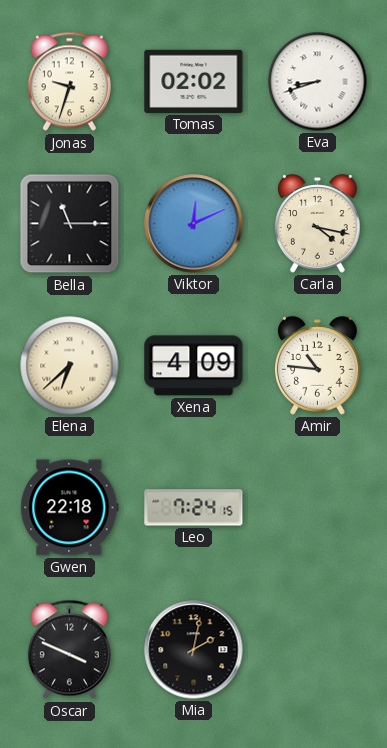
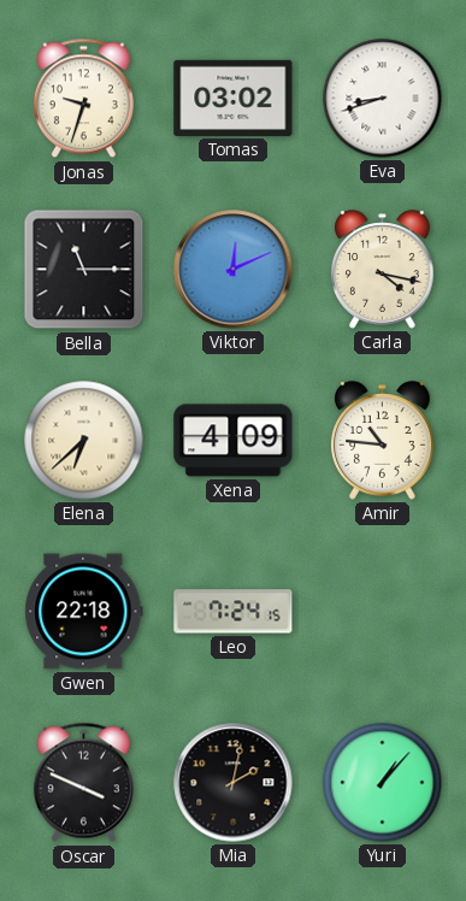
Tomas: 02:02 -> 03:02 (234, 98)
Yuri: none -> 1:07 (383, 783)
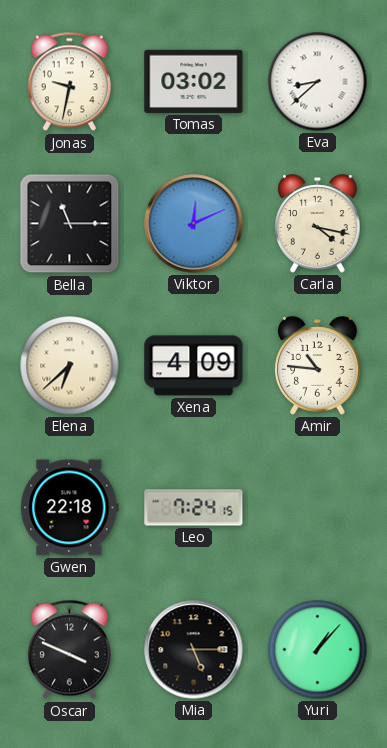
Jonas: 9:33 -> 9:32 (69, 82)
Eva: 8:42 -> 8:38 (318, 82)
Mia: 2:02 -> 5:15 (194, 650)
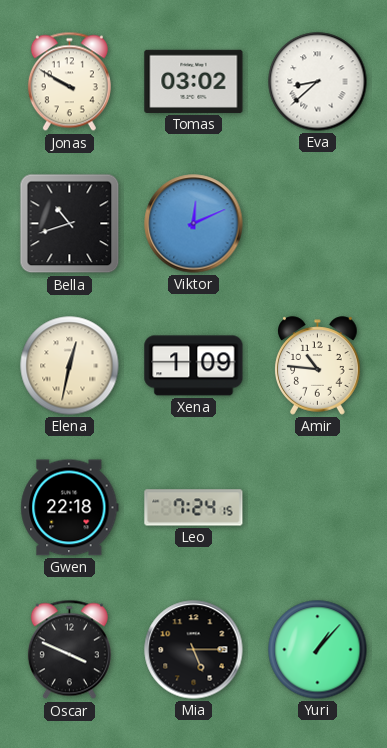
Jonas: 9:32 -> 9:50 (69, 82)
Bella: 11:15 -> 10:42 (70, 224)
Carla: 4:17 -> none (318, 224)
Elena: 6:38 -> 12:32 (70, 366)
Xena: 4:09 -> 1:09 (194, 366)
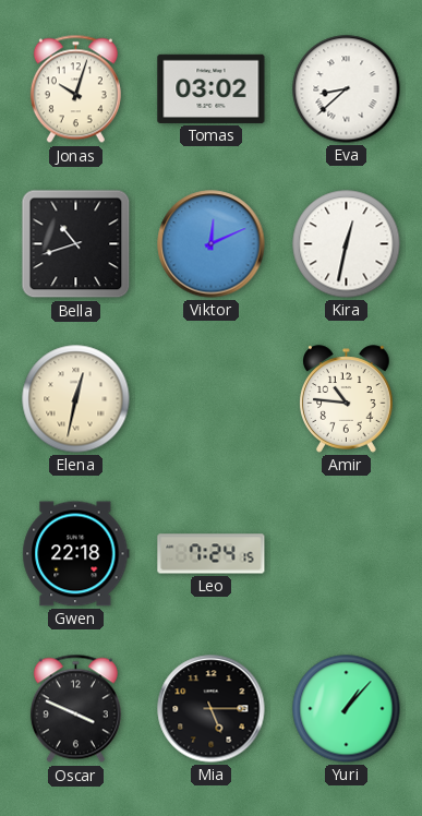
Jonas: 9:50 -> 10:03 (75, 89)
Kira: none -> 12:32 (347, 244)
Xena: 1:09 -> none (194, 366)
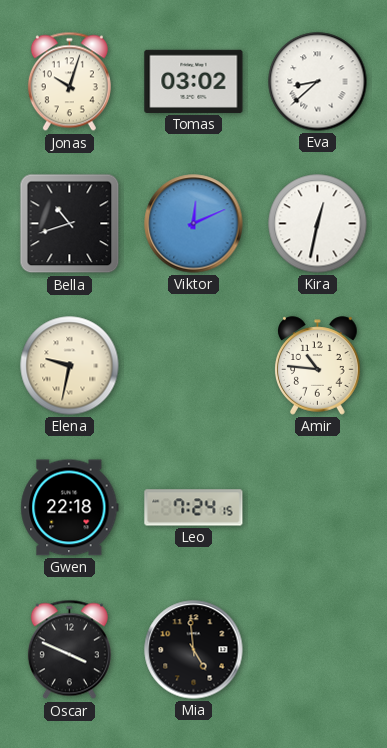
Elena: 12:32 -> 9:32 (70, 366)
Mia: 5:15 -> 4:59 (194, 650)
Yuri: 1:07 -> none (347, 709)
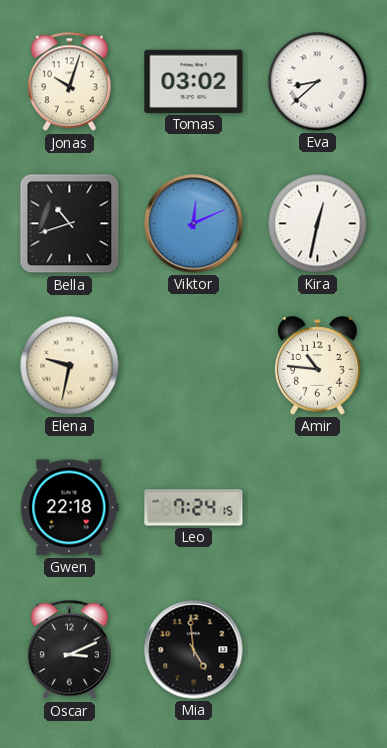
Oscar: 3:49 -> 3:11 (69, 650)
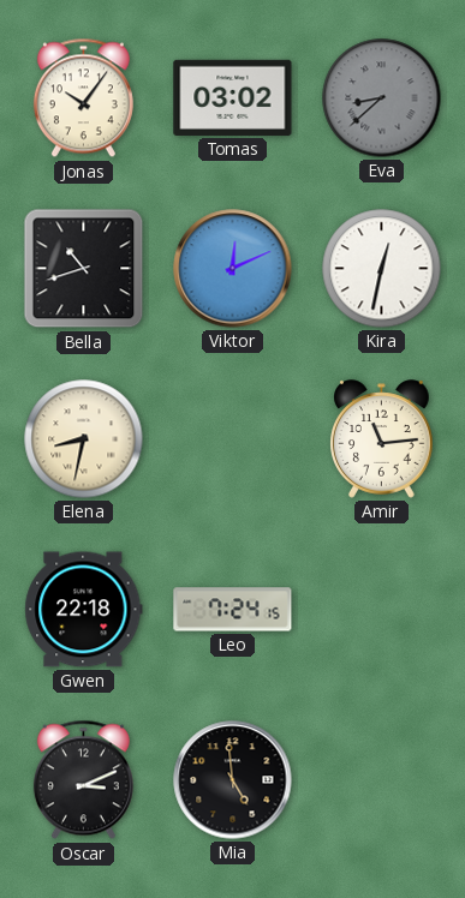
Jonas: 10:03 -> 10:06 (83, 98)
Eva dial: white -> grey (382, 98)
Elena: 9:32 -> 8:32 (84, 439)
Amir: 10:46 -> 11:14 (382, 439)
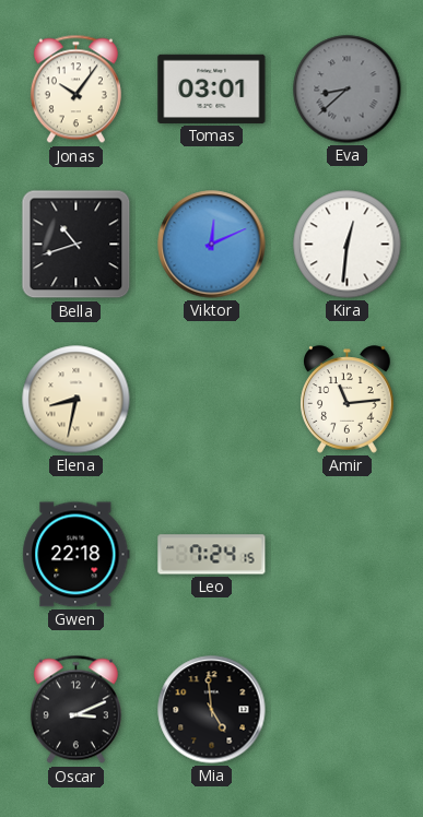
Tomas: 03:02 -> 03:01 (212, 88)
Kira: 12:32 -> 12:31 (348, 245)
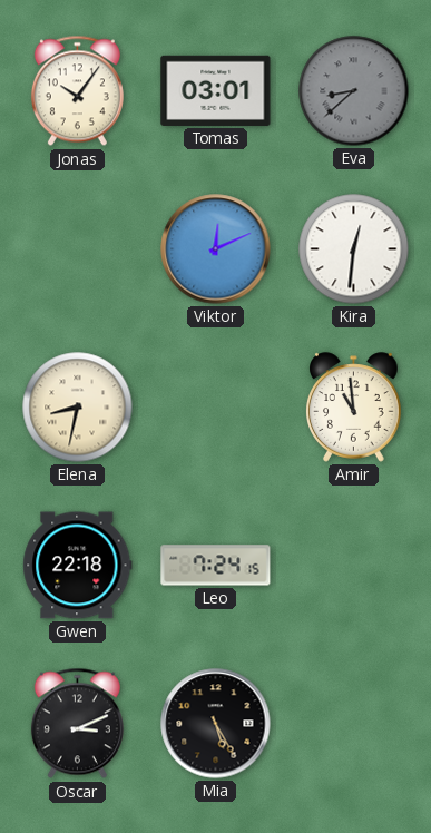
Bella: 10:42 -> none (77, 245)
Amir: 11:14 -> 10:59 (354, 408)
Mia: 4:59 -> 5:25 (216, 724)
